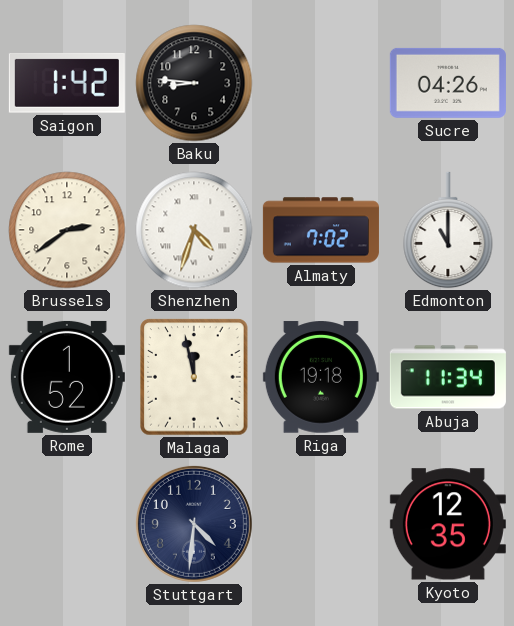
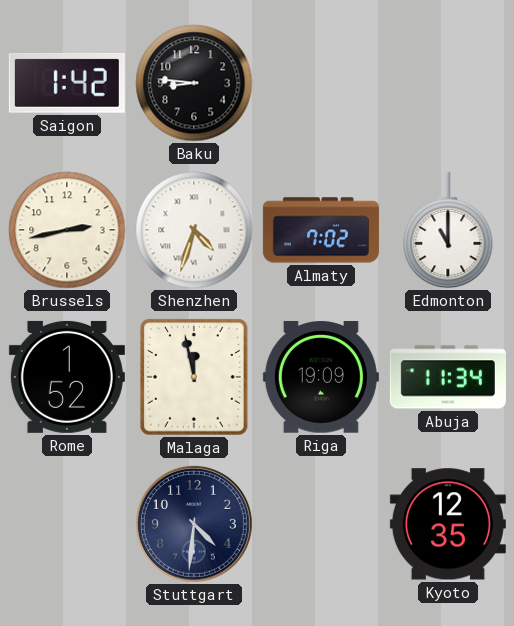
Sucre: 04:26 -> none (448, 83)
Brussels: 2:39 -> 2:43 (67, 230)
Riga: 19:18 -> 19:09 (321, 377)
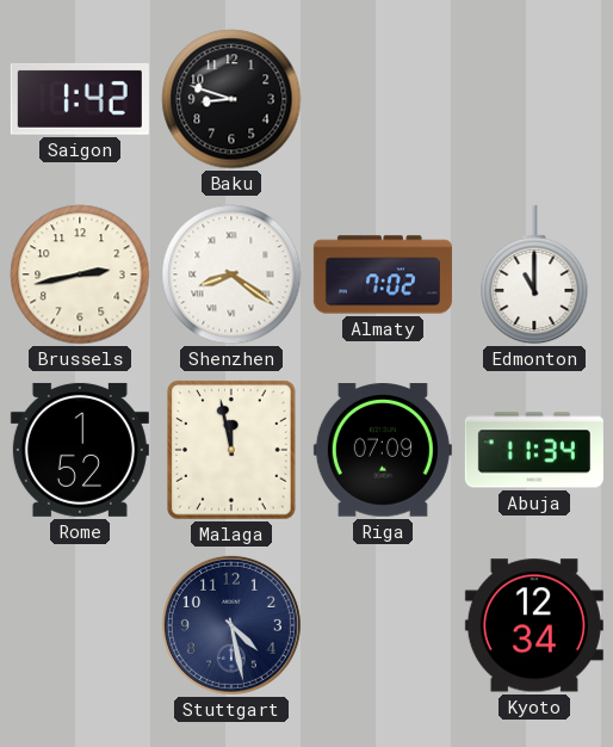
Baku: 8:46 -> 8:48 (231, 99)
Shenzhen: 4:33 -> 8:21 (231, 274)
Riga: 19:09 -> 07:09 (383, 450)
Stuttgart: 4:31 -> 4:28 (231, 625)
Kyoto: 12:35 -> 12:34 (534, 625)
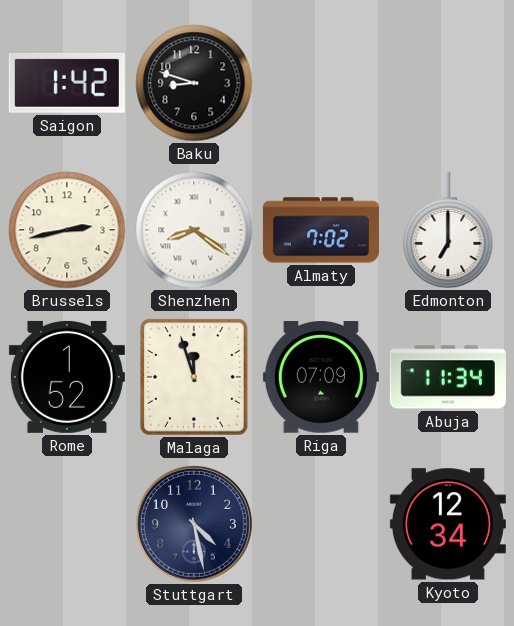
Edmonton: 11:00 -> 7:00 (448, 230)
Malaga: 11:58 -> 11:57 (194, 377)
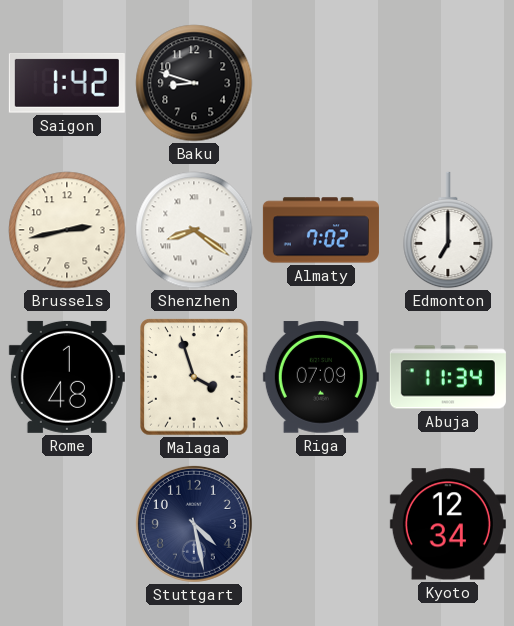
Rome: 1:52 -> 1:48 (67, 377)
Malaga: 11:57 -> 3:57 (194, 377)
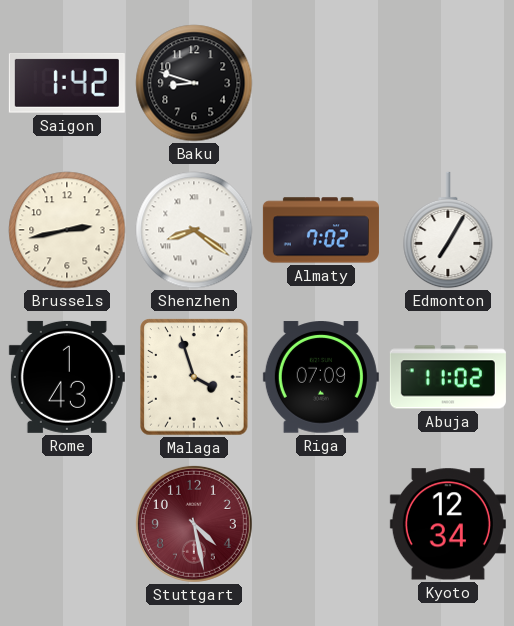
Edmonton: 7:00 -> 7:05 (448, 230)
Rome: 1:48 -> 1:43 (67, 377)
Abuja: 11:34 -> 11:02 (448, 377)
Stuttgart dial: navy -> burgundy (194, 524)
